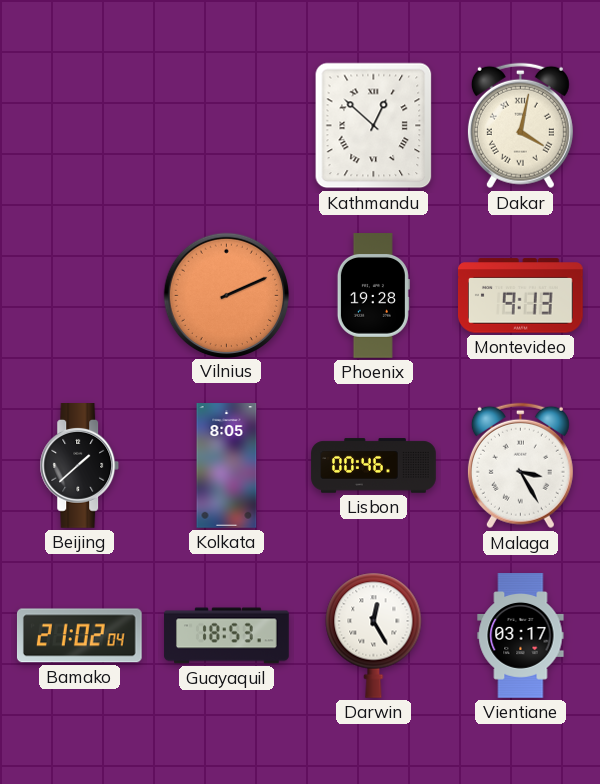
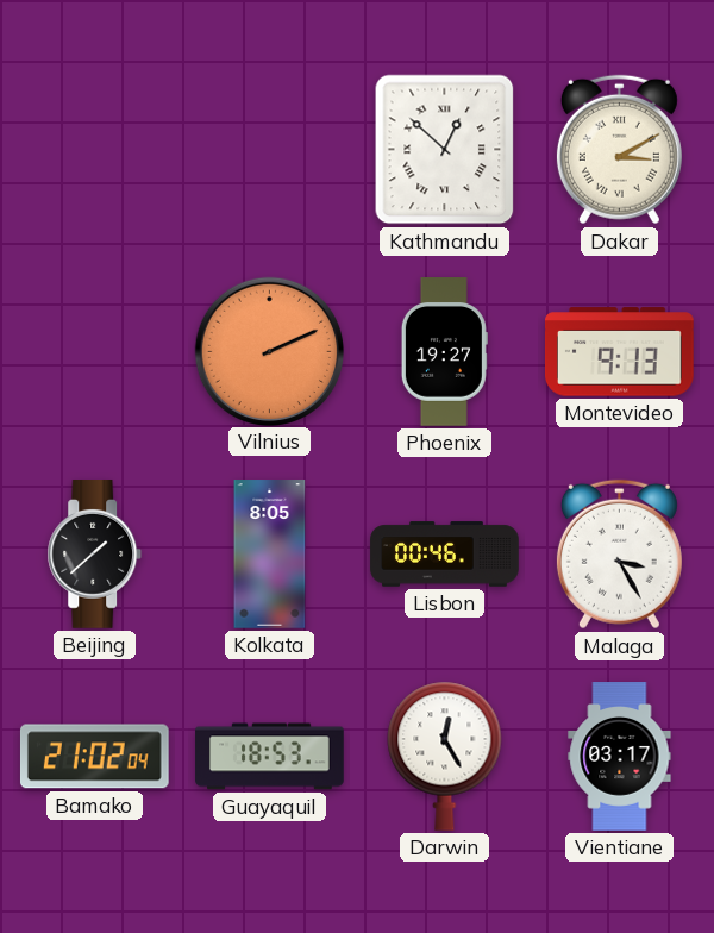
Dakar: 4:02 -> 3:10 (619, 150)
Phoenix: 19:28 -> 19:27 (444, 352)
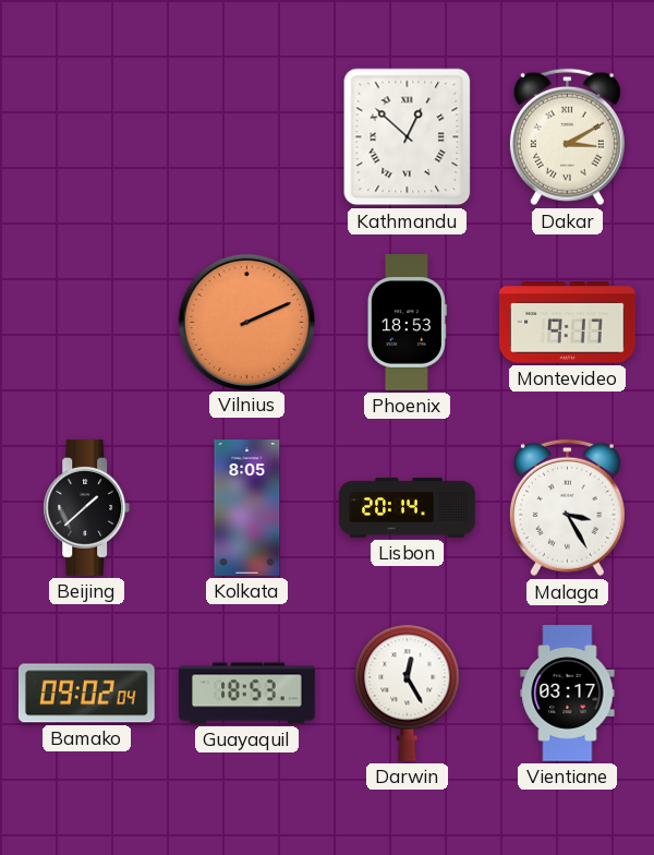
Phoenix: 19:27 -> 18:53 (407, 323)
Montevideo: 9:13 -> 9:17 (568, 323)
Lisbon: 00:46 -> 20:14 (408, 508)
Bamako: 21:02 -> 09:02 (86, 694)
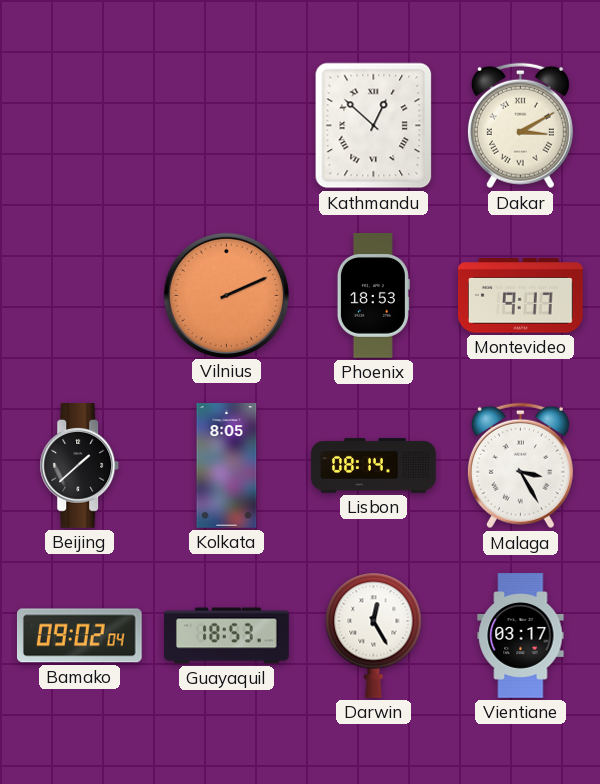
Lisbon: 20:14 -> 08:14 (374, 466)
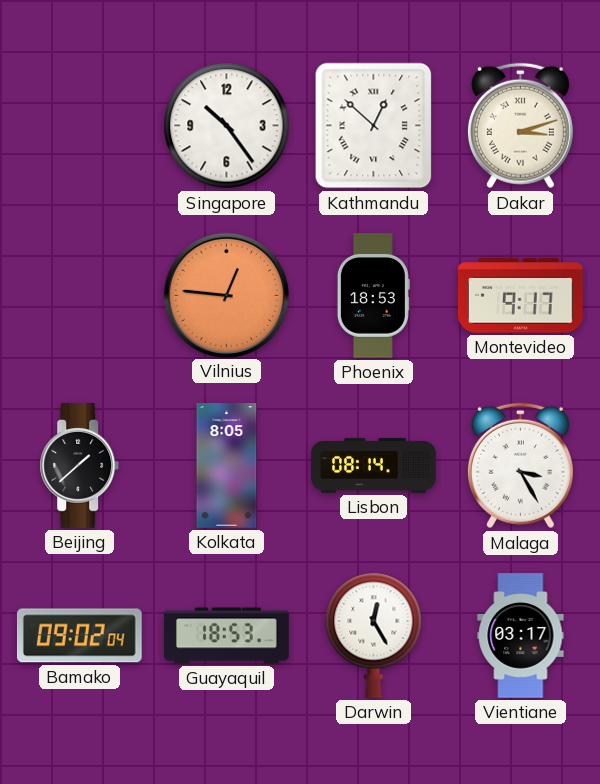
Singapore: none -> 10:24 (227, 126)
Dakar: 3:10 -> 3:12 (520, 126)
Vilnius: 2:11 -> 12:46 (226, 295)
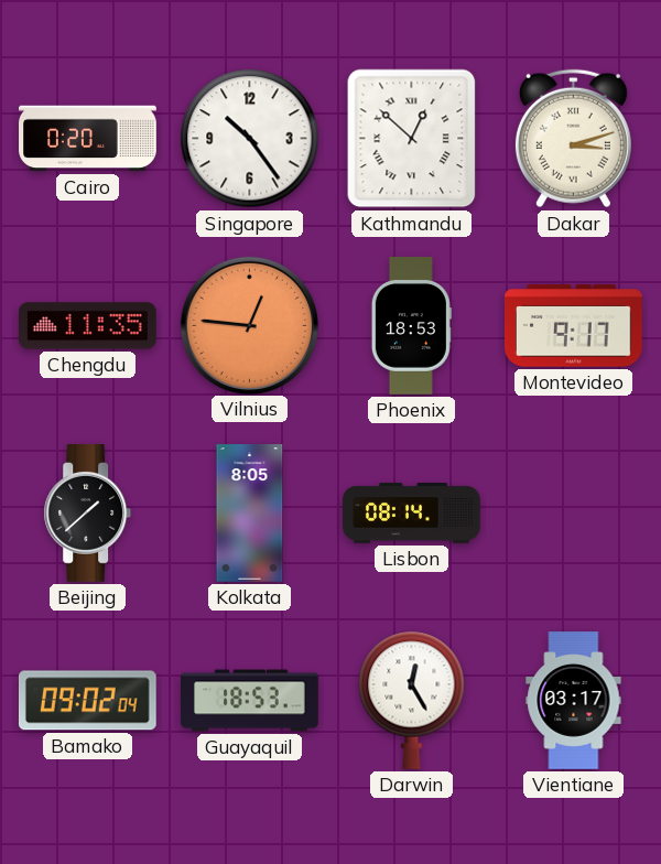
Cairo: none -> 0:20 (88, 139)
Chengdu: none -> 11:35 (88, 326)
Malaga: 3:25 -> none (520, 466)
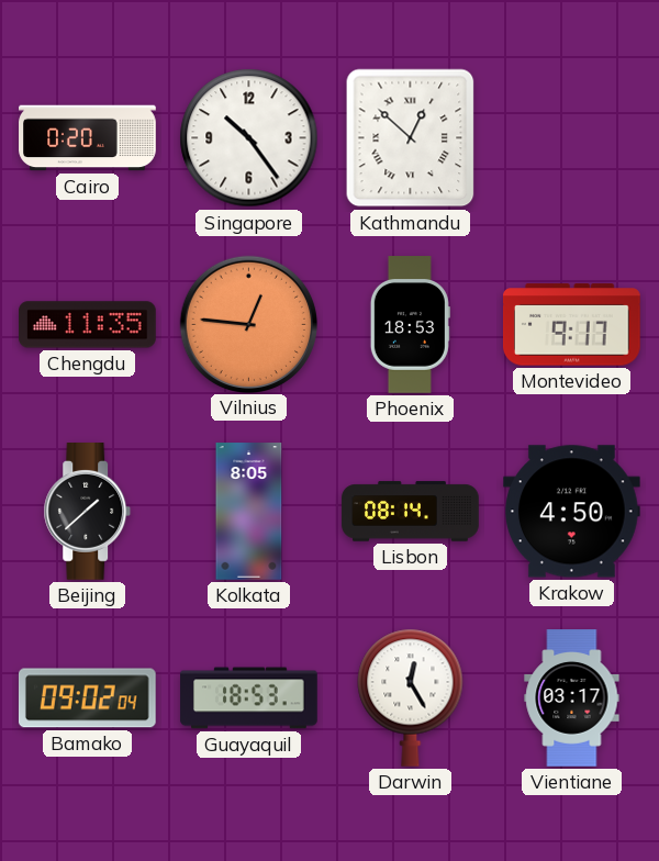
Dakar: 3:12 -> none (573, 139)
Krakow: none -> 4:50 (572, 512)
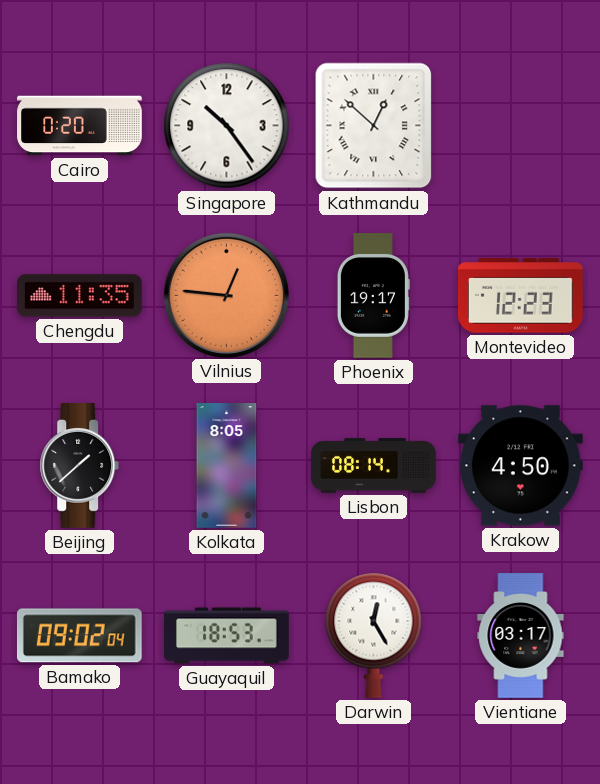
Phoenix: 18:53 -> 19:17 (373, 296)
Montevideo: 9:17 -> 12:23 (521, 296)
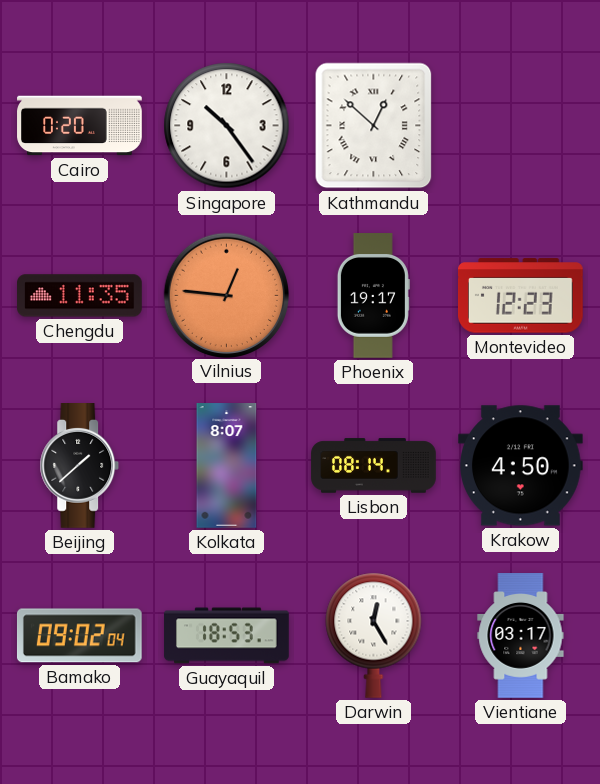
Kolkata: 8:05 -> 8:07 (227, 466)
